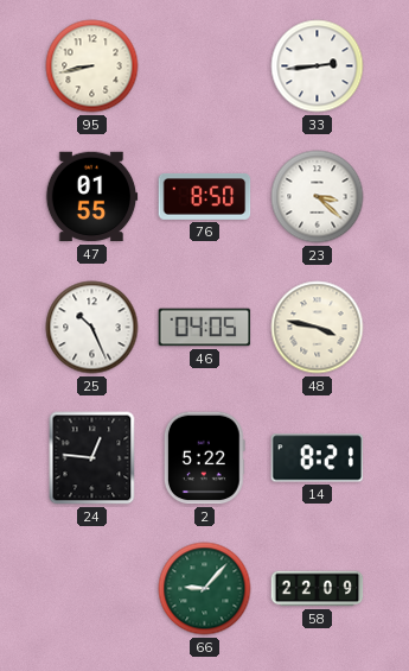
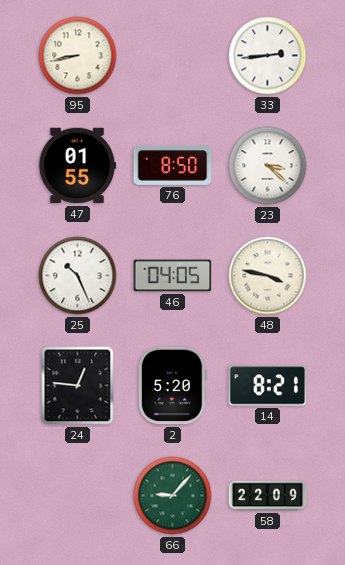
2: 5:22 -> 5:20 (172, 386)
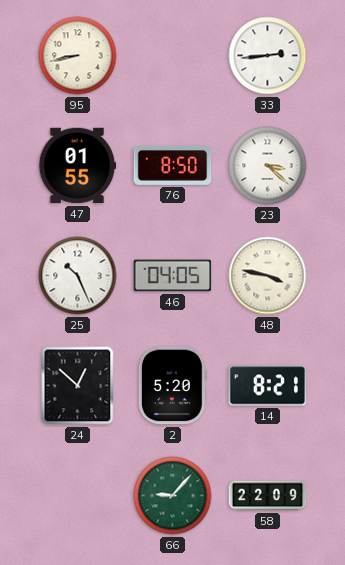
24: 12:46 -> 12:52 (78, 386)
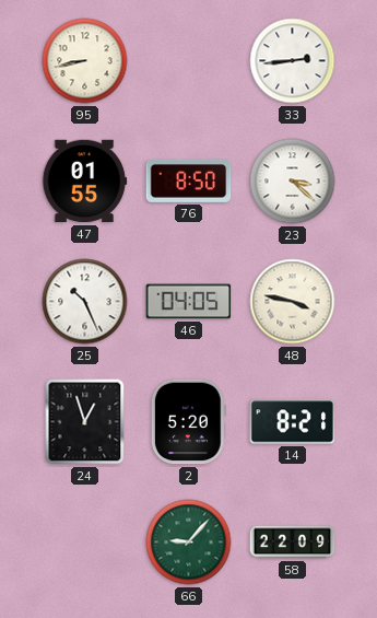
24: 12:52 -> 12:57 (85, 422)
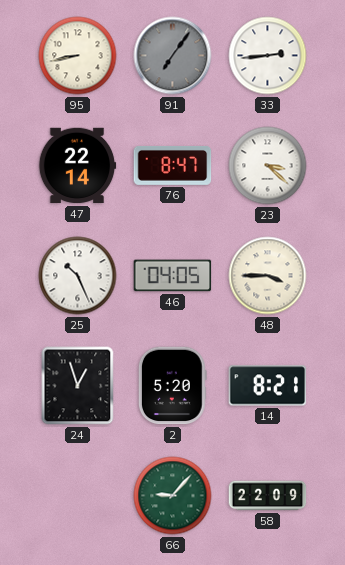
91: none -> 7:06 (173, 56)
47: 01:55 -> 22:14 (77, 166)
76: 8:50 -> 8:47 (173, 165)
48: 3:47 -> 3:45 (268, 276)
